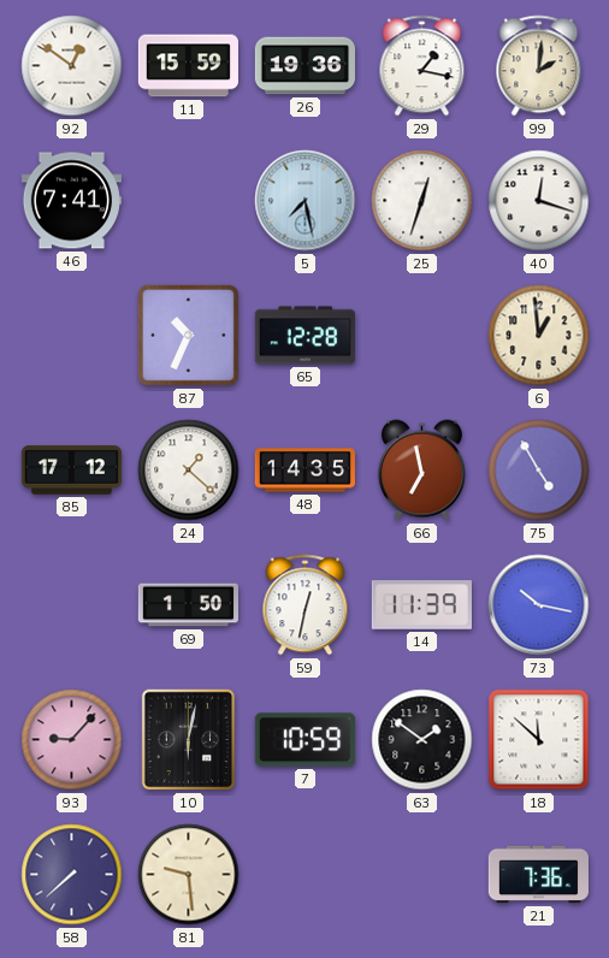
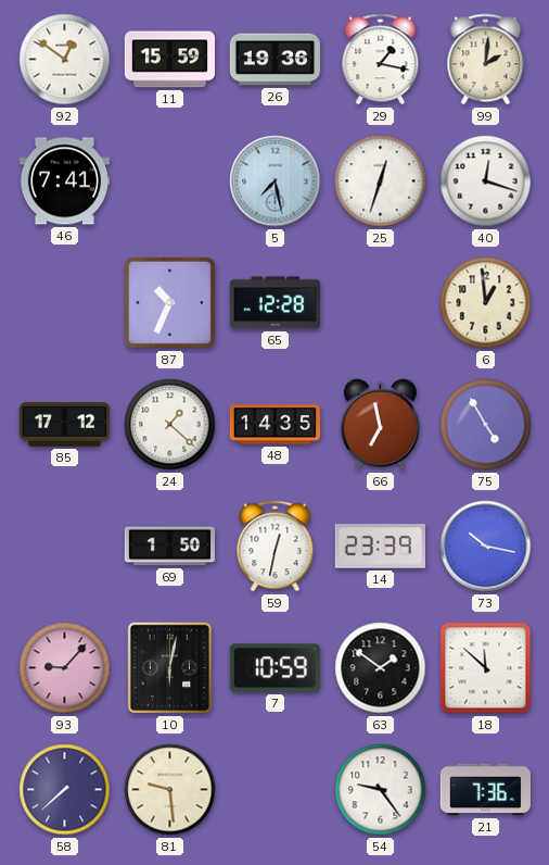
14: 11:39 -> 23:39 (380, 547)
54: none -> 9:24 (381, 790)
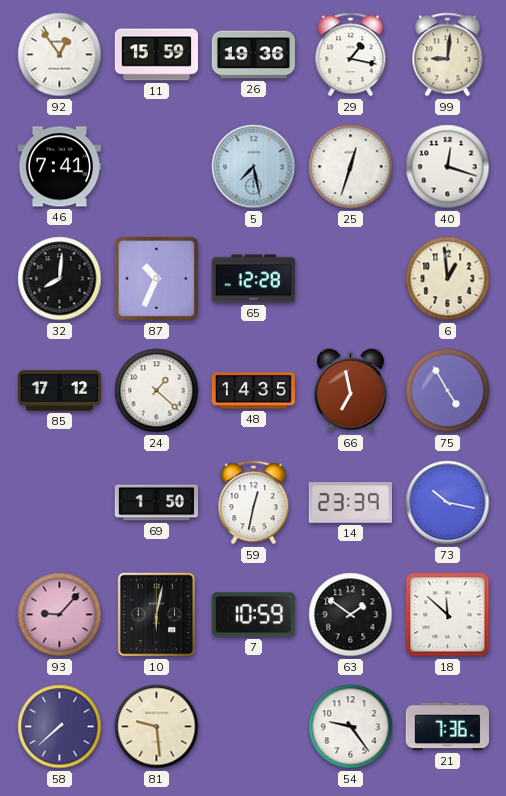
92: 12:51 -> 12:54 (60, 55)
99: 2:01 -> 9:01 (448, 55)
32: none -> 8:01 (60, 279)
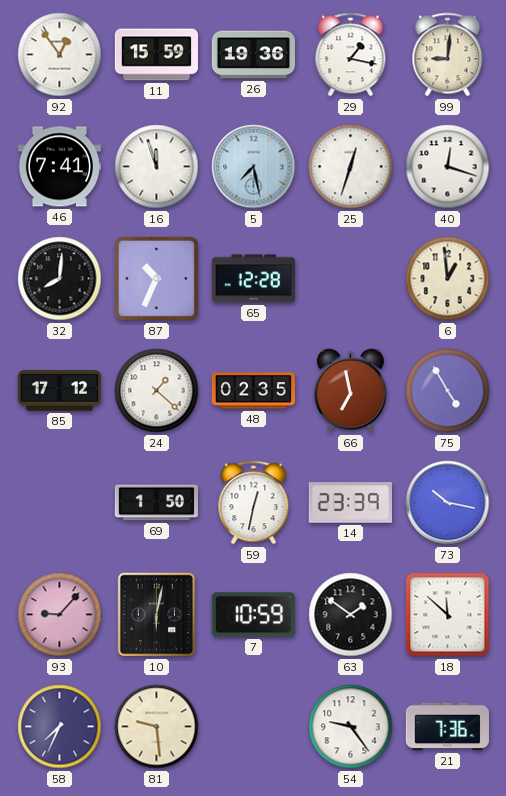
16: none -> 11:57 (157, 167)
48: 14:35 -> 02:35 (253, 391)
58: 7:38 -> 7:34 (60, 727)
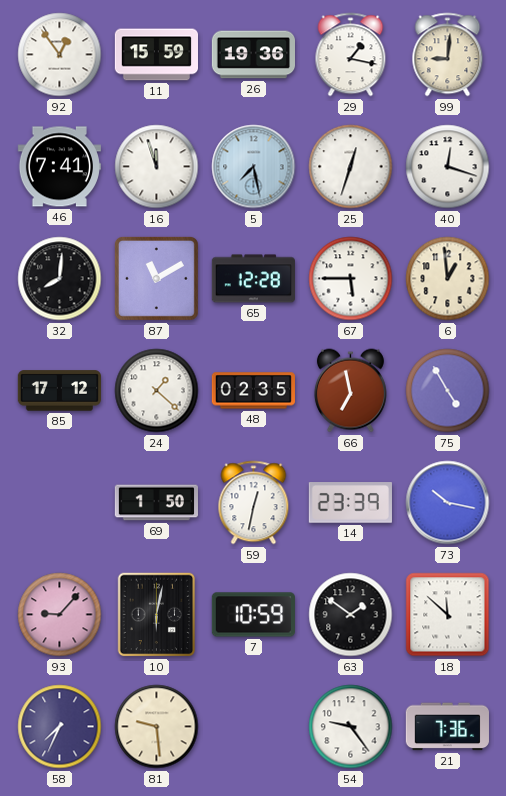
87: 10:34 -> 11:10 (156, 278)
67: none -> 5:45 (351, 279)
